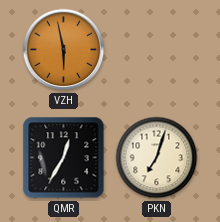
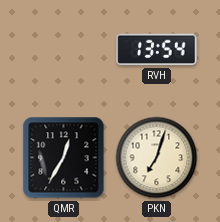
VZH: 5:58 -> none (64, 50)
RVH: none -> 13:54 (157, 50)
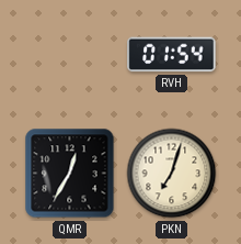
RVH: 13:54 -> 01:54 (172, 55)
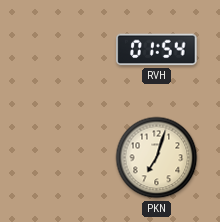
QMR: 12:35 -> none (70, 174)
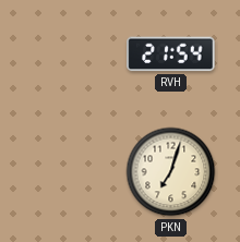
RVH: 01:54 -> 21:54 (171, 55)
